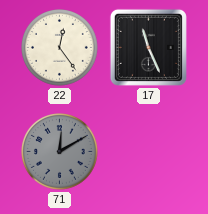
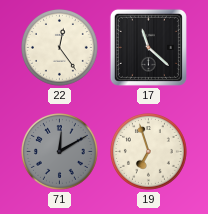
17: 11:26 -> 11:22 (148, 47)
19: none -> 6:57 (149, 152)
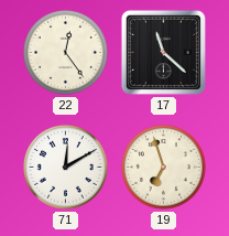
71 dial: grey -> white (66, 168)
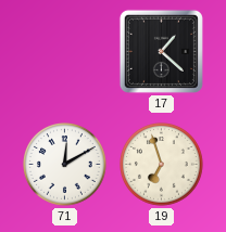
22: 12:24 -> none (66, 53)
17: 11:22 -> 1:22 (161, 51)
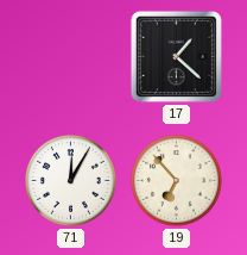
71: 12:10 -> 12:05 (71, 181)
19: 6:57 -> 6:53 (177, 181)
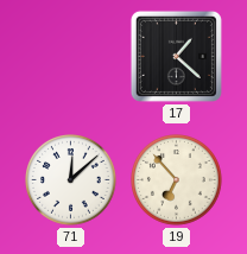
71: 12:05 -> 12:08 (71, 180)
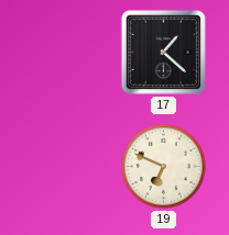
71: 12:08 -> none (71, 180)
19: 6:53 -> 6:49 (164, 167)
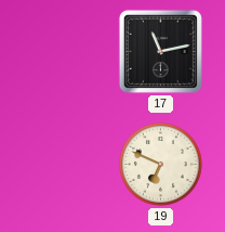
17: 1:22 -> 11:13 (160, 51)
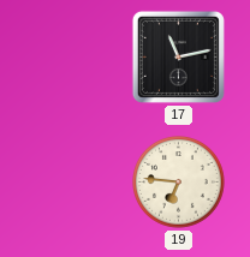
19: 6:49 -> 6:46 (179, 183)
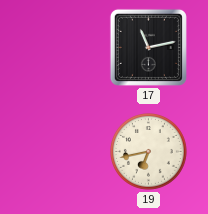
19: 6:46 -> 6:43 (149, 152)
